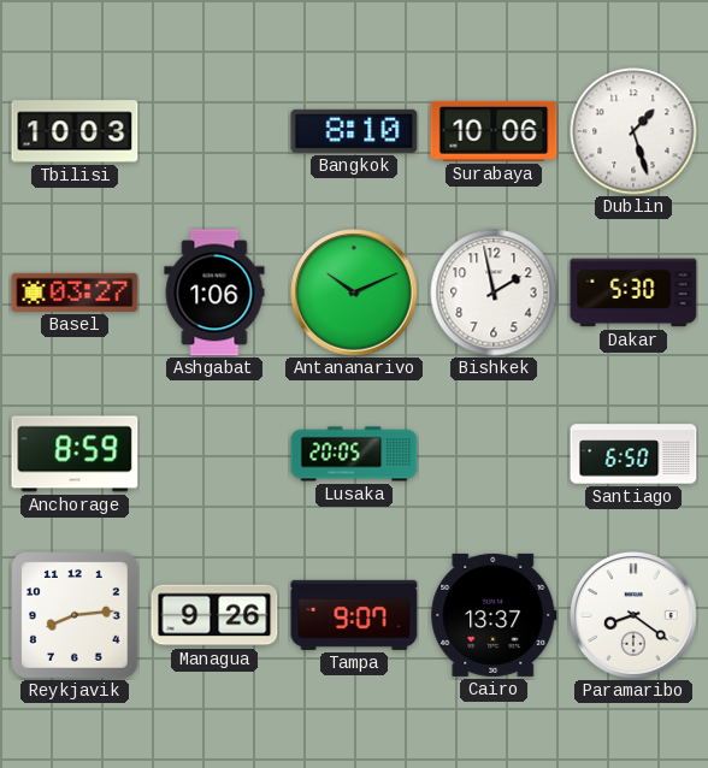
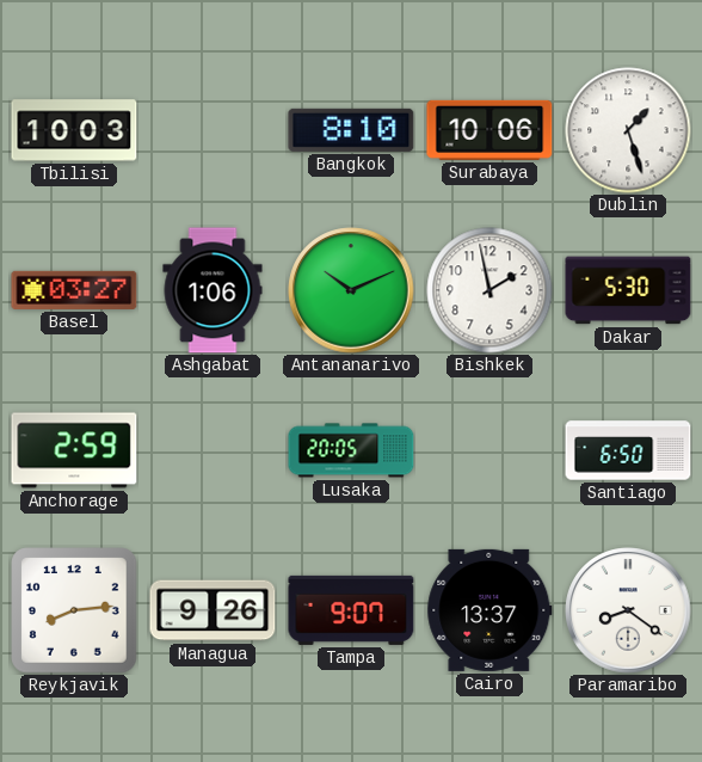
Anchorage: 8:59 -> 2:59 (74, 450)
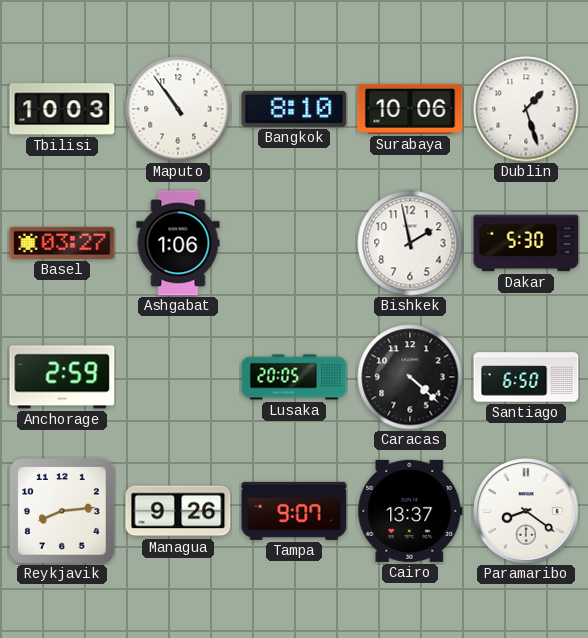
Maputo: none -> 10:54 (178, 109)
Antananarivo: 10:11 -> none (351, 290)
Caracas: none -> 4:22 (410, 377)
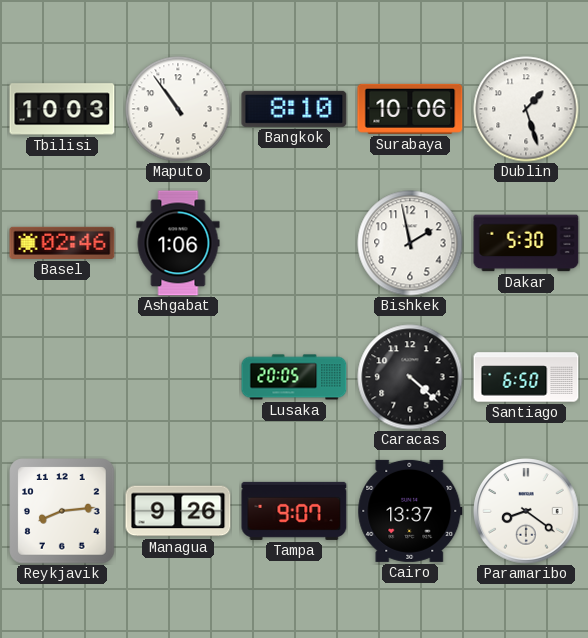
Basel: 03:27 -> 02:46 (62, 243)
Anchorage: 2:59 -> none (62, 377)
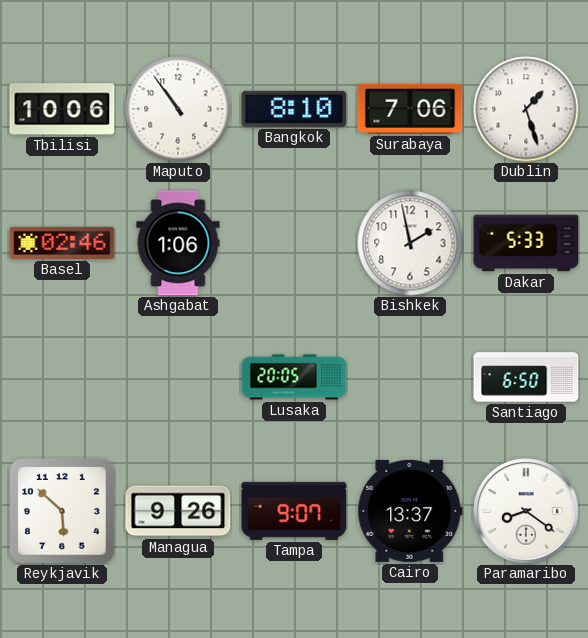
Tbilisi: 10:03 -> 10:06 (62, 109)
Surabaya: 10:06 -> 7:06 (410, 109)
Dakar: 5:30 -> 5:33 (526, 243)
Caracas: 4:22 -> none (410, 377)
Reykjavik: 8:14 -> 5:52 (62, 511)
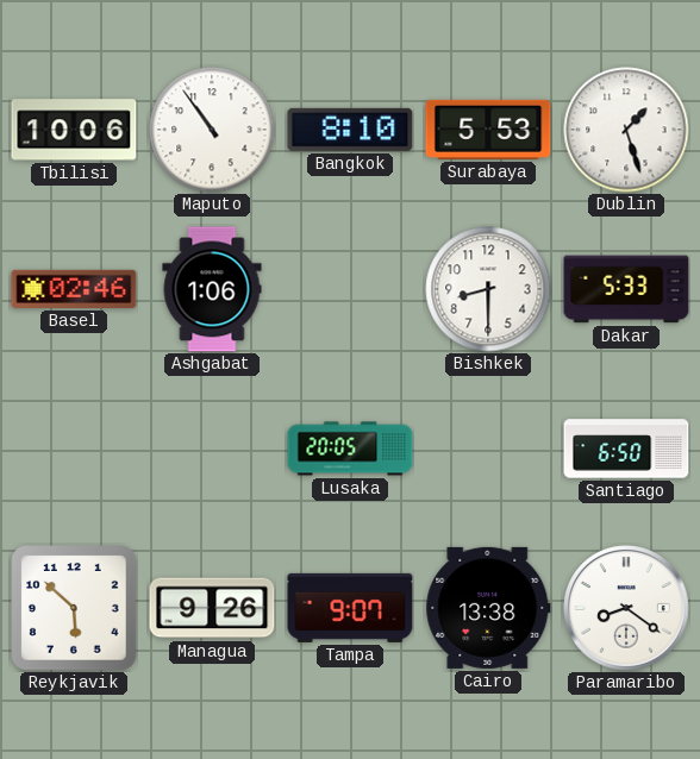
Surabaya: 7:06 -> 5:53 (488, 130)
Bishkek: 1:58 -> 8:30 (488, 289)
Cairo: 13:37 -> 13:38 (488, 608)
